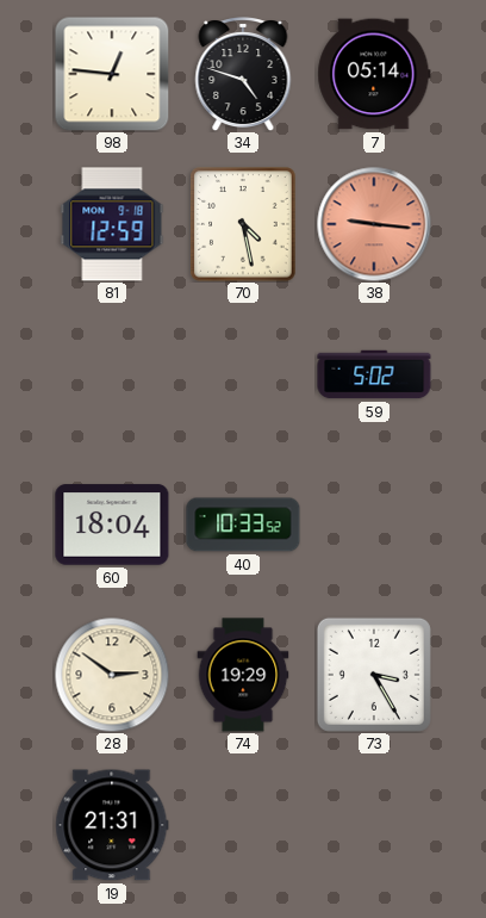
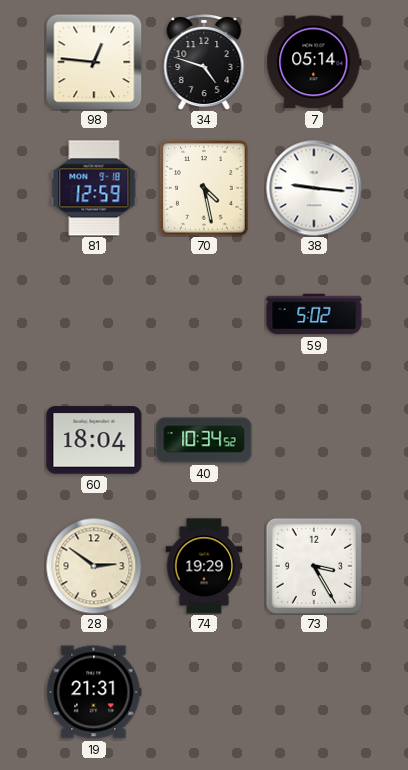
38 dial: salmon -> white (314, 188)
40: 10:33 -> 10:34 (204, 440)
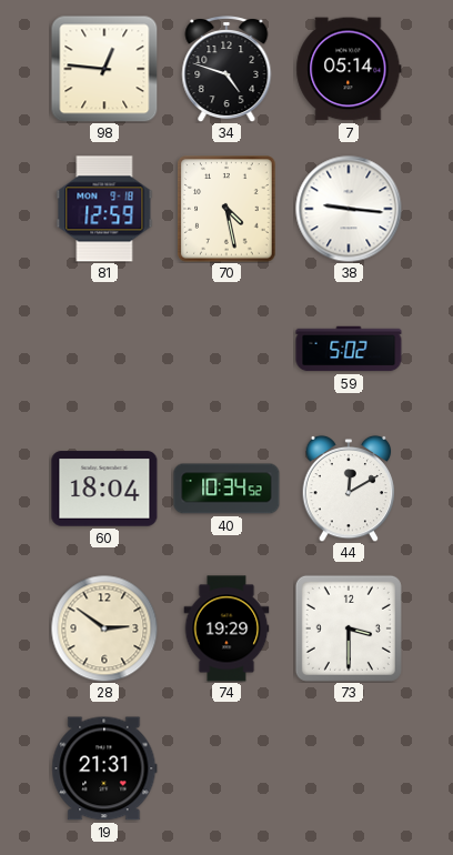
44: none -> 12:10 (349, 489)
73: 3:25 -> 3:30 (349, 628)
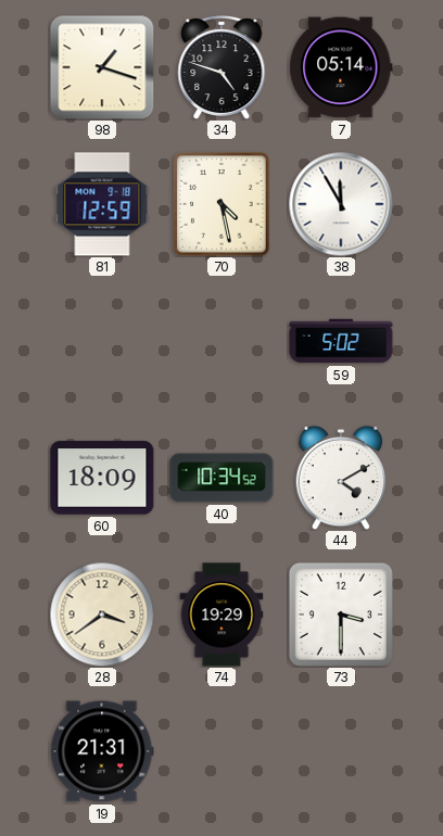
98: 12:46 -> 1:18 (102, 67)
38: 9:16 -> 11:55 (341, 204)
60: 18:04 -> 18:09 (102, 478)
44: 12:10 -> 4:10 (341, 478)
28: 2:51 -> 3:39 (102, 615)
